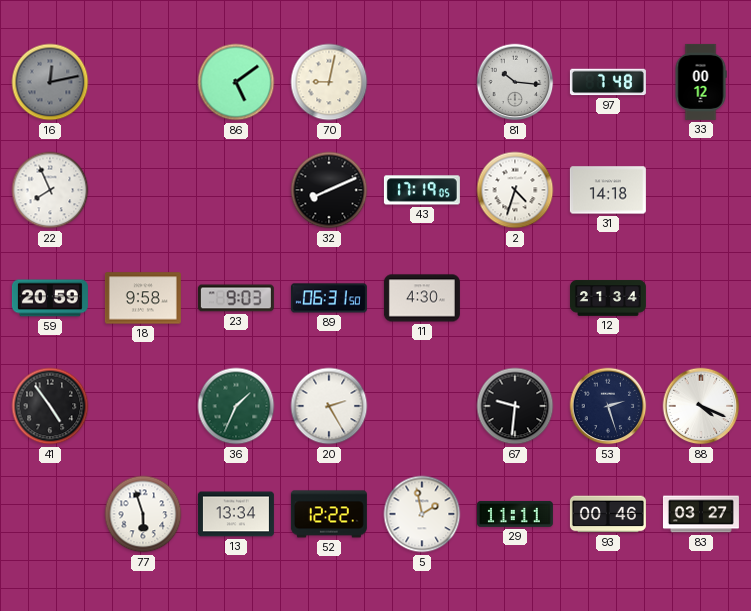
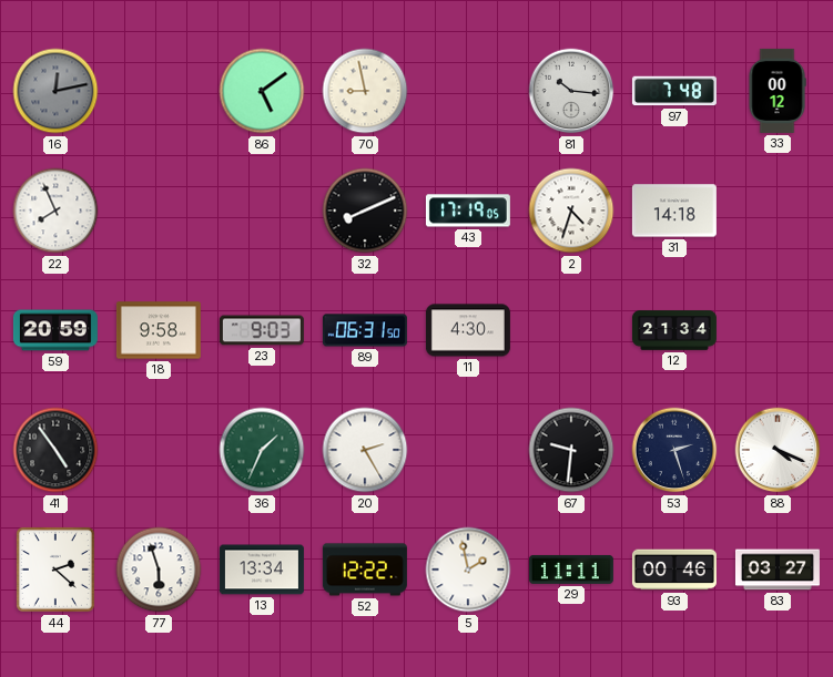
70: 9:02 -> 8:58 (365, 91)
44: none -> 2:22 (55, 570)
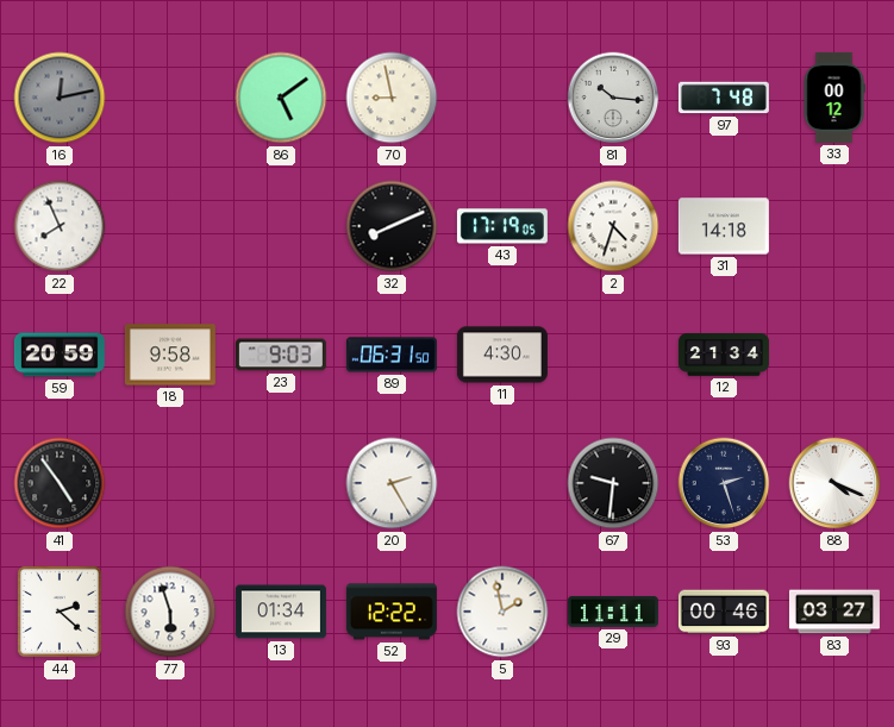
36: 1:34 -> none (262, 450)
13: 13:34 -> 01:34 (281, 612)
